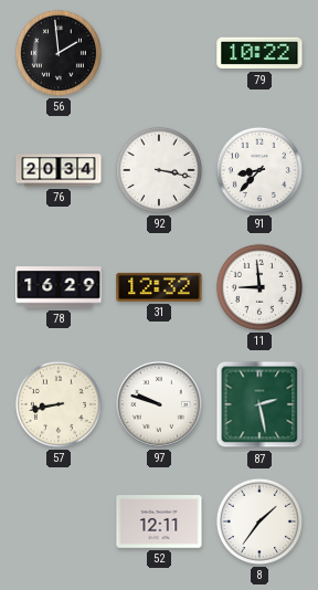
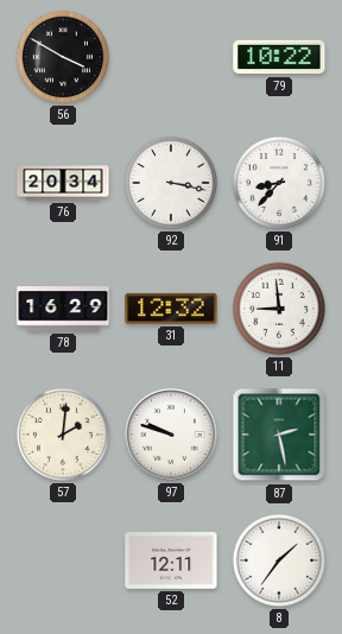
56: 1:59 -> 3:50 (63, 57)
57: 8:43 -> 2:01 (63, 435)
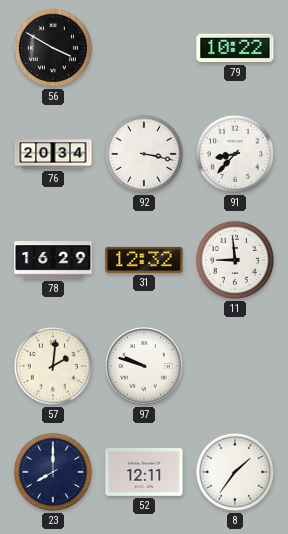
87: 2:28 -> none (279, 435)
23: none -> 8:00 (53, 472)
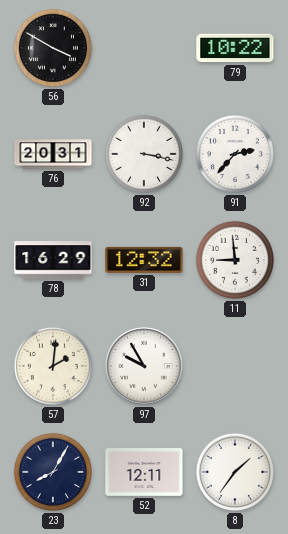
76: 20:34 -> 20:31 (53, 154)
91: 8:37 -> 2:37 (235, 154)
97: 9:48 -> 9:55 (145, 367)
23: 8:00 -> 8:05 (53, 472)
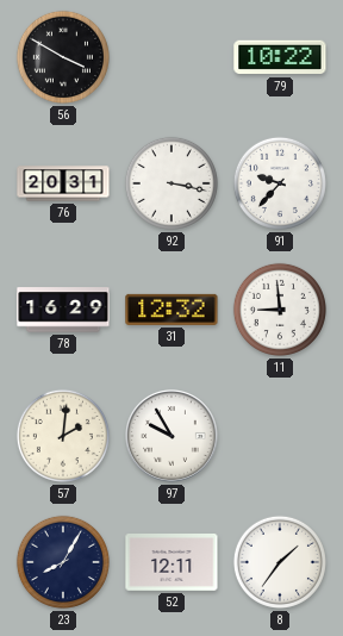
91: 2:37 -> 9:37 (280, 183)
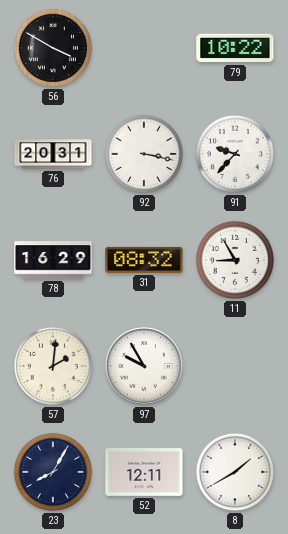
31: 12:32 -> 08:32 (144, 260)
11: 8:59 -> 8:55 (235, 260)
8: 1:36 -> 1:40 (235, 472)
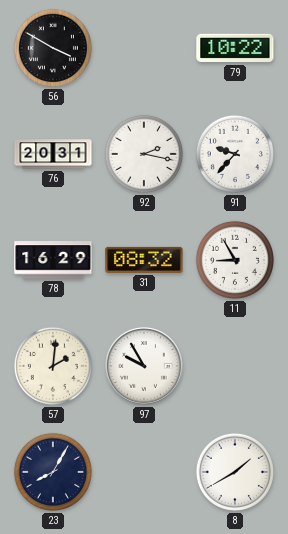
92: 3:17 -> 2:17 (144, 154)
52: 12:11 -> none (144, 473)
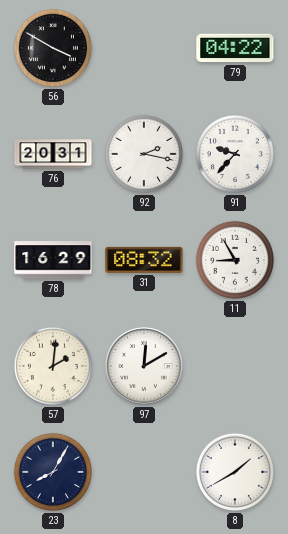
79: 10:22 -> 04:22 (235, 48)
97: 9:55 -> 12:10 (145, 367)
